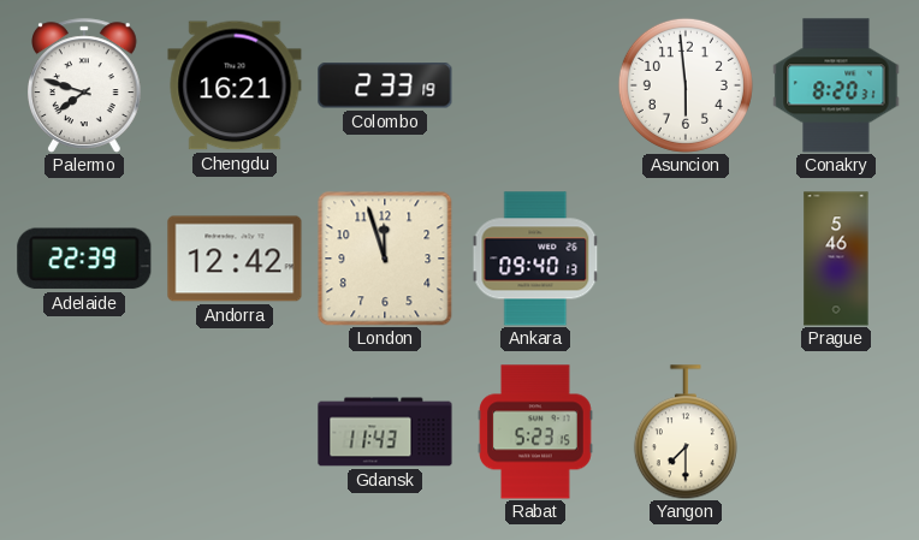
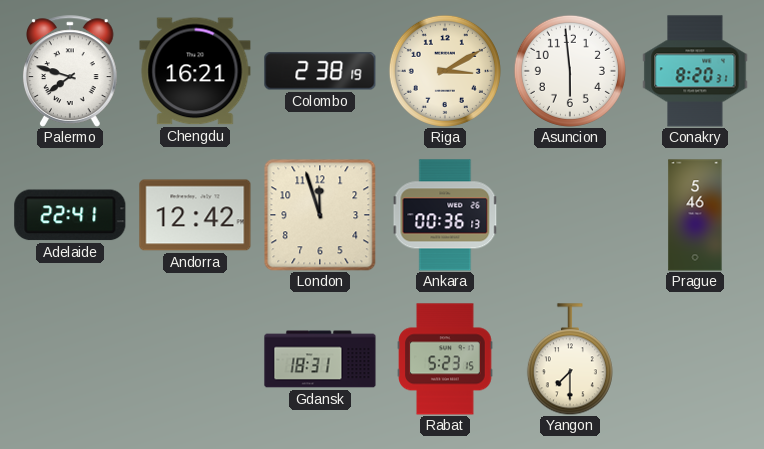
Colombo: 2:33 -> 2:38 (320, 71)
Riga: none -> 3:10 (445, 71)
Adelaide: 22:39 -> 22:41 (70, 215)
Ankara: 09:40 -> 00:36 (445, 215)
Gdansk: 11:43 -> 18:31 (320, 359)
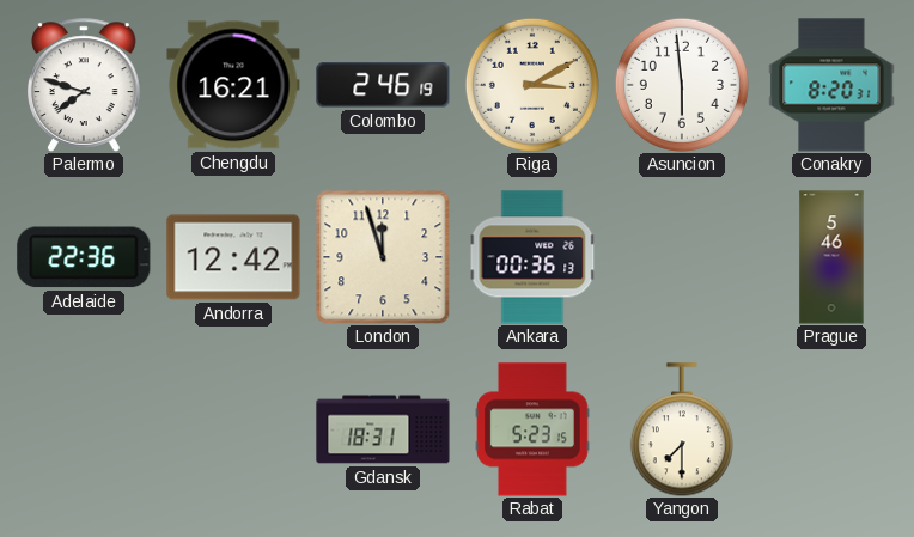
Colombo: 2:38 -> 2:46 (383, 85)
Adelaide: 22:41 -> 22:36 (84, 257)
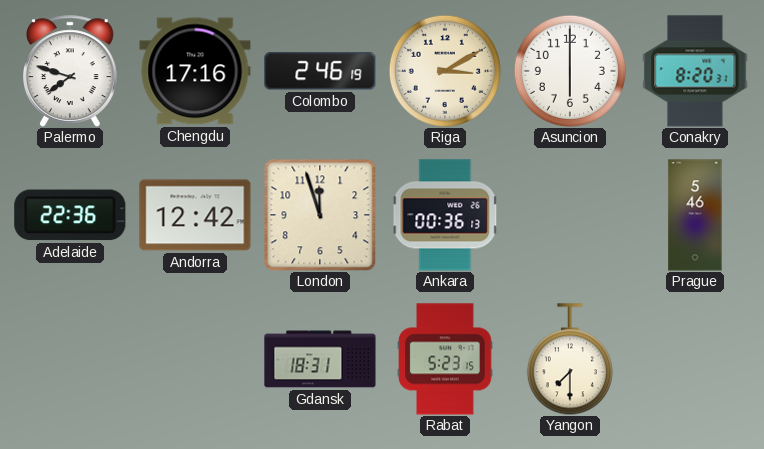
Chengdu: 16:21 -> 17:16 (195, 71)
Asuncion: 5:59 -> 6:00 (570, 71)
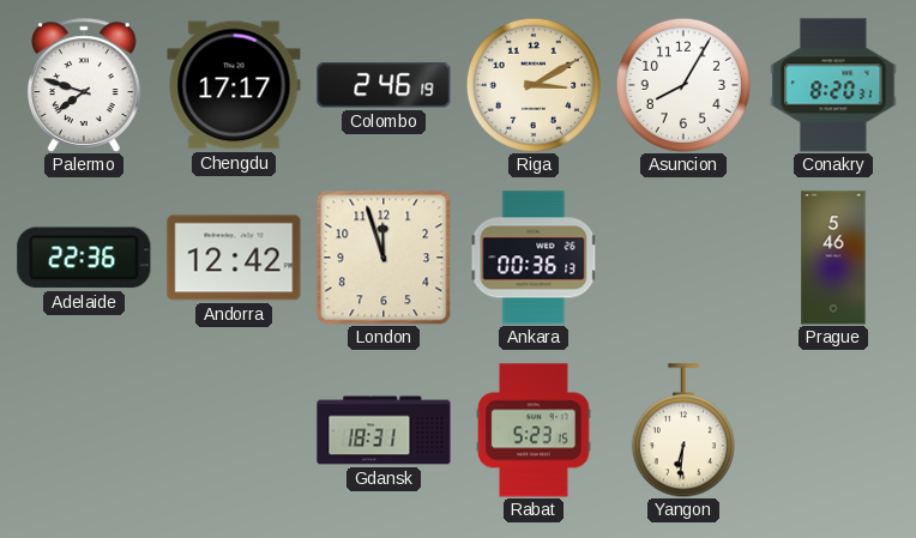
Chengdu: 17:16 -> 17:17 (234, 85)
Asuncion: 6:00 -> 8:05 (683, 85)
Yangon: 7:30 -> 6:31 (683, 430)
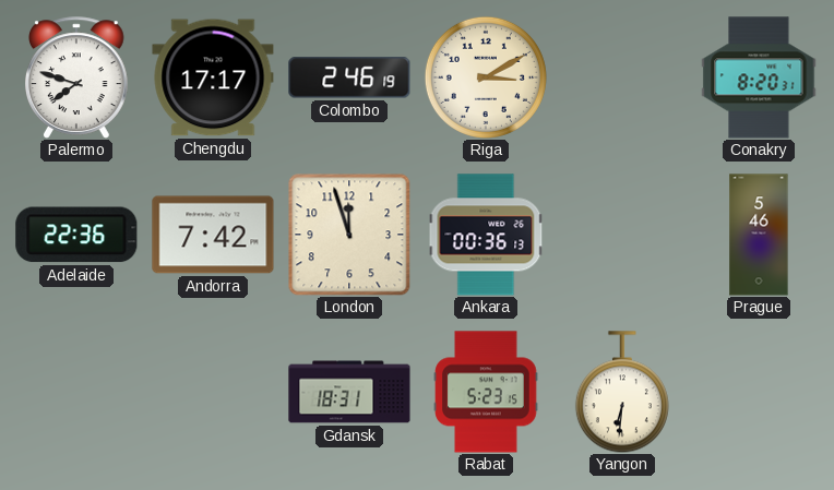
Asuncion: 8:05 -> none (683, 85)
Andorra: 12:42 -> 7:42 (213, 235)
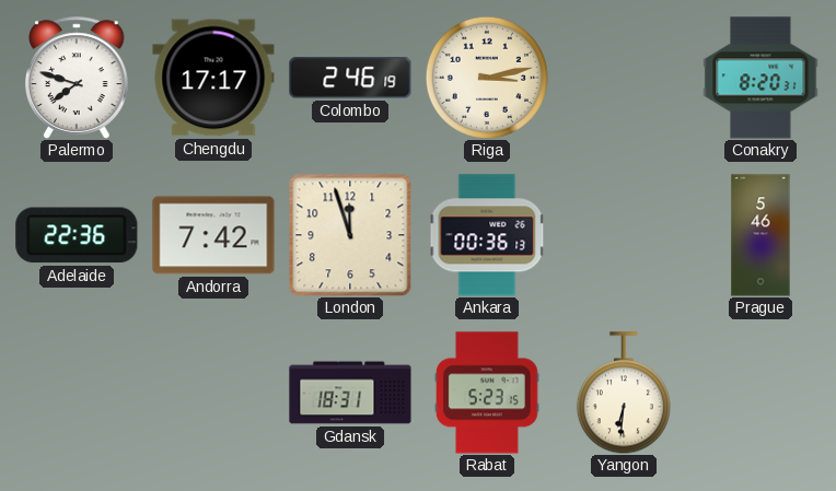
Riga: 3:10 -> 3:13 (487, 78)
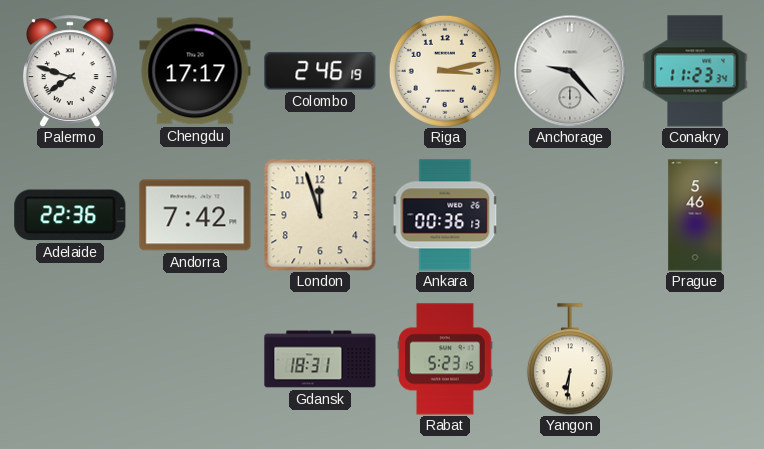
Anchorage: none -> 9:23 (570, 71)
Conakry: 8:20 -> 11:23 (695, 71)
